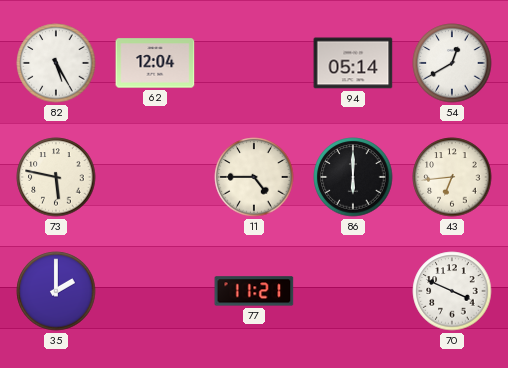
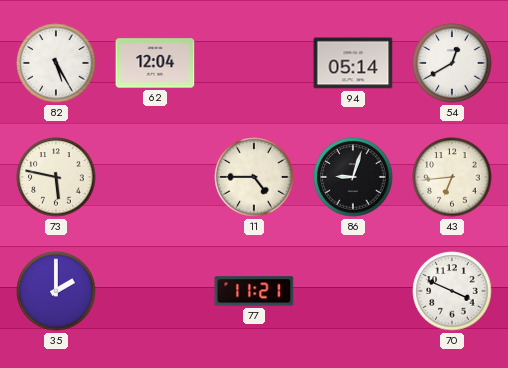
86: 6:00 -> 9:03 (353, 177)
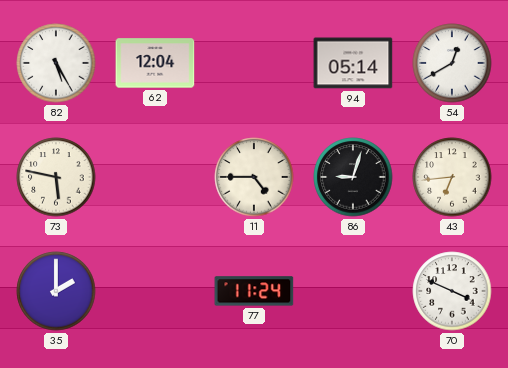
77: 11:21 -> 11:24 (254, 291)
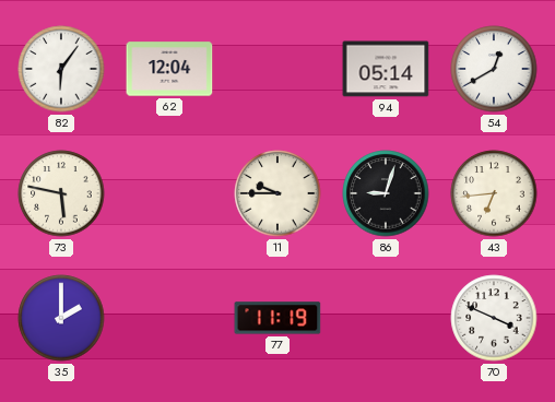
82: 5:25 -> 6:06 (61, 69)
11: 4:45 -> 9:45 (277, 193)
77: 11:24 -> 11:19 (277, 318)
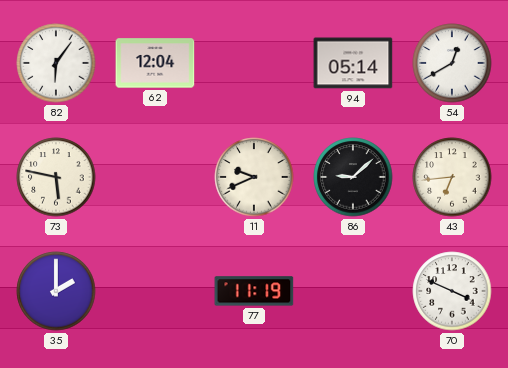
11: 9:45 -> 9:41 (254, 177)
86: 9:03 -> 9:08 (353, 177)
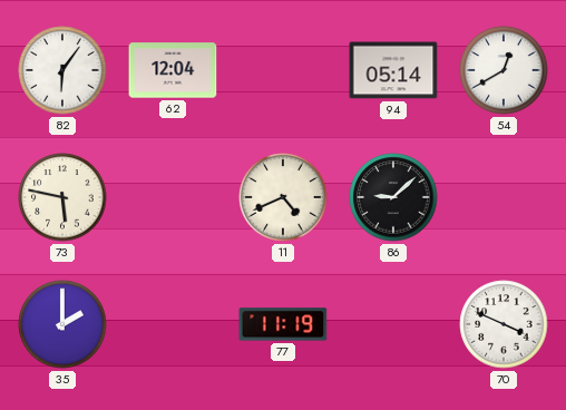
11: 9:41 -> 4:41 (283, 197)
43: 6:44 -> none (452, 177)
